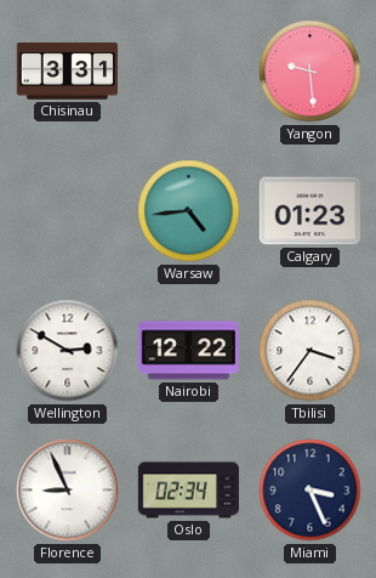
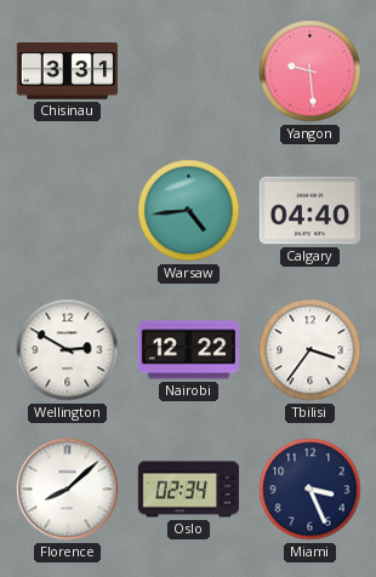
Calgary: 01:23 -> 04:40 (309, 211)
Florence: 8:56 -> 8:08 (68, 490)
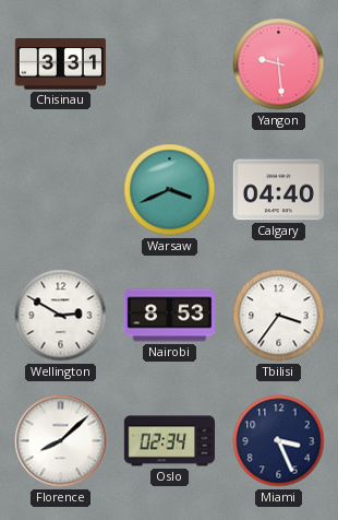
Warsaw: 4:44 -> 3:41 (170, 190)
Nairobi: 12:22 -> 8:53 (169, 316)
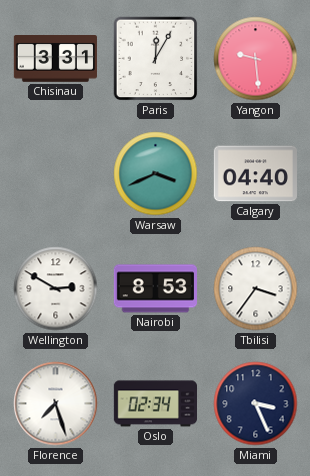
Paris: none -> 12:05 (156, 59)
Florence: 8:08 -> 7:27 (56, 404)
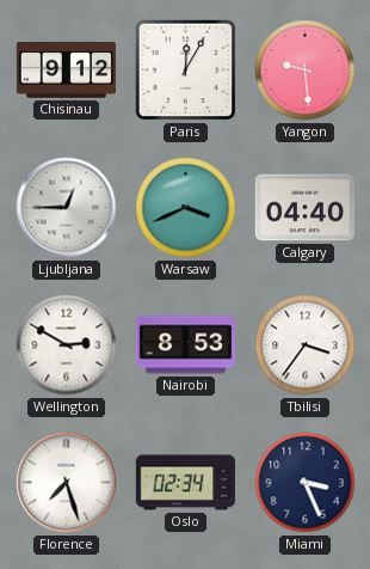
Chisinau: 3:31 -> 9:12 (66, 71)
Ljubljana: none -> 12:45 (67, 208)
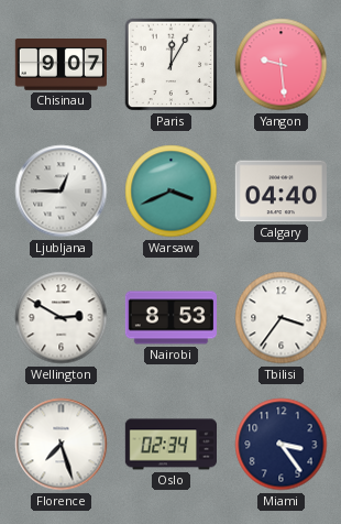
Chisinau: 9:12 -> 9:07 (61, 65)
Miami: 3:26 -> 3:24 (282, 445)
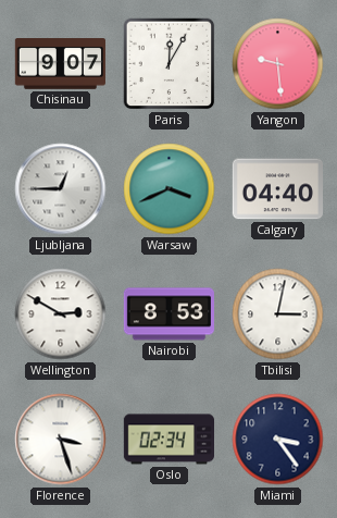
Tbilisi: 3:36 -> 3:02 (278, 314)
Florence: 7:27 -> 3:27 (61, 440)
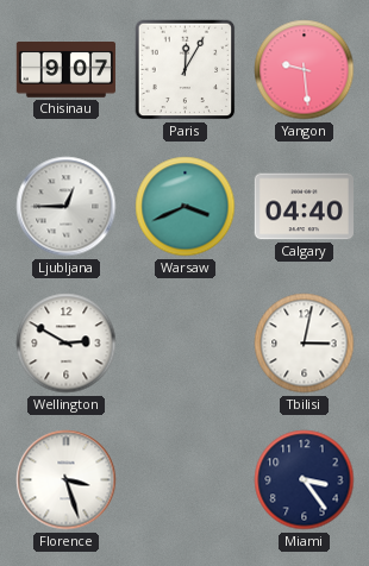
Nairobi: 8:53 -> none (168, 314)
Oslo: 02:34 -> none (168, 440)
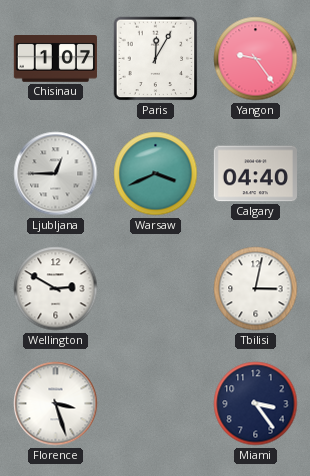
Chisinau: 9:07 -> 1:07 (55, 59)
Yangon: 9:29 -> 9:24 (256, 59)
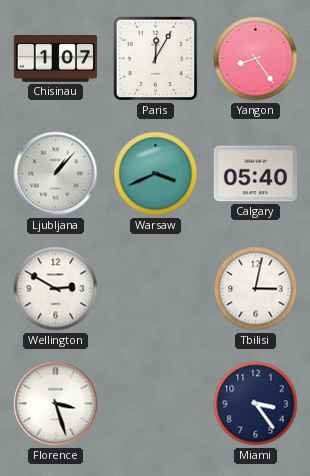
Yangon: 9:24 -> 8:24 (256, 59)
Ljubljana: 12:45 -> 1:07 (56, 174)
Calgary: 04:40 -> 05:40 (255, 174)
